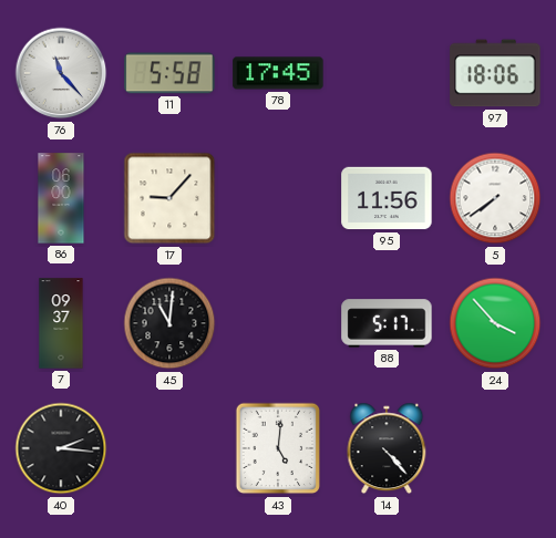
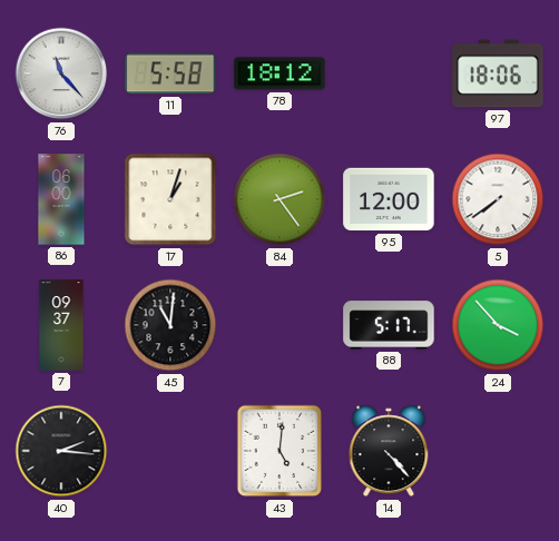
78: 17:45 -> 18:12 (279, 73)
17: 9:07 -> 1:03 (170, 199)
84: none -> 2:24 (279, 199)
95: 11:56 -> 12:00 (389, 199)
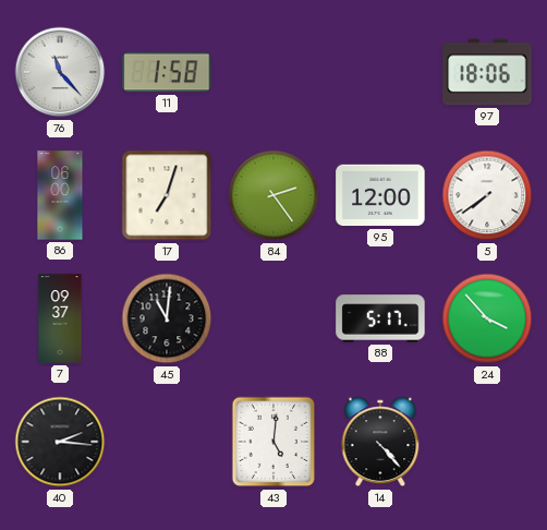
11: 5:58 -> 1:58 (167, 72)
78: 18:12 -> none (279, 73)
17: 1:03 -> 7:03 (167, 195)
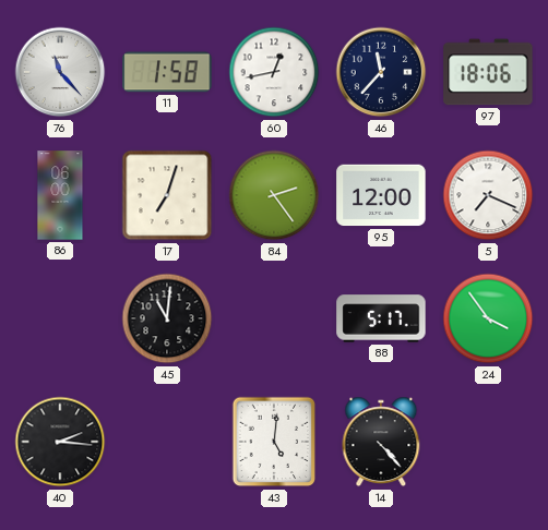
60: none -> 12:43 (274, 72)
46: none -> 11:37 (381, 72)
5: 7:39 -> 7:19 (488, 195)
7: 09:37 -> none (60, 318)
24: 3:53 -> 3:54 (488, 318)
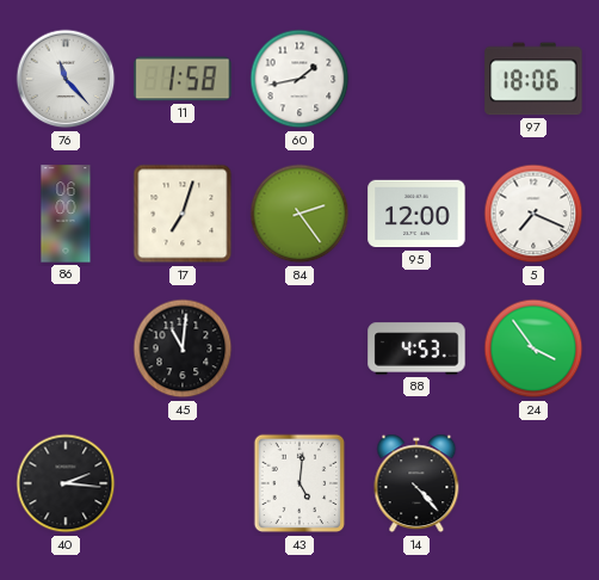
60: 12:43 -> 1:43 (299, 79)
46: 11:37 -> none (381, 72)
88: 5:17 -> 4:53 (416, 348)
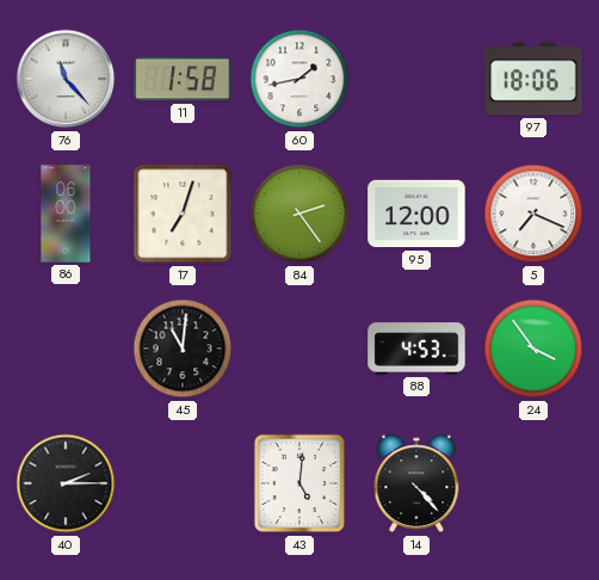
40: 2:16 -> 2:15 (66, 483)
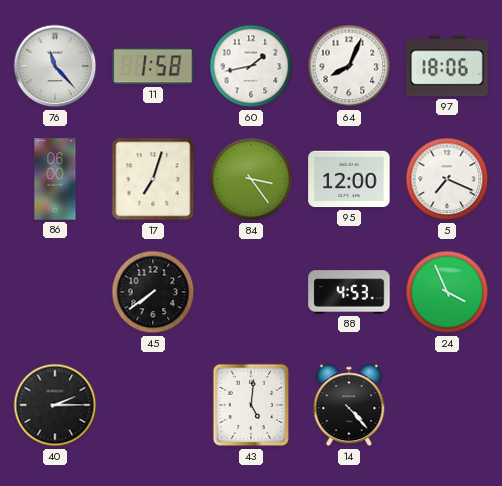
64: none -> 8:04 (349, 66)
84: 2:24 -> 3:24 (251, 179)
45: 11:01 -> 7:39 (153, 292)
24: 3:54 -> 3:56 (447, 292)
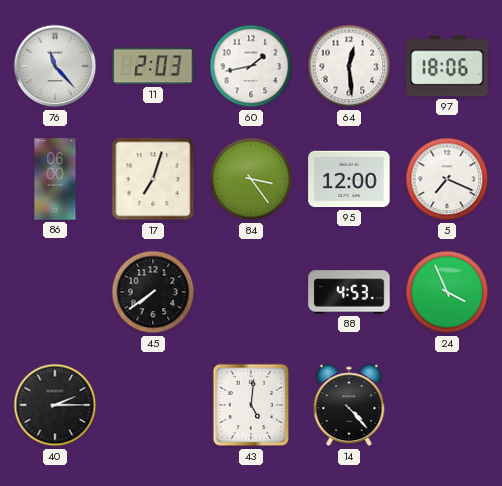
11: 1:58 -> 2:03 (153, 66)
64: 8:04 -> 12:29 (349, 66)
